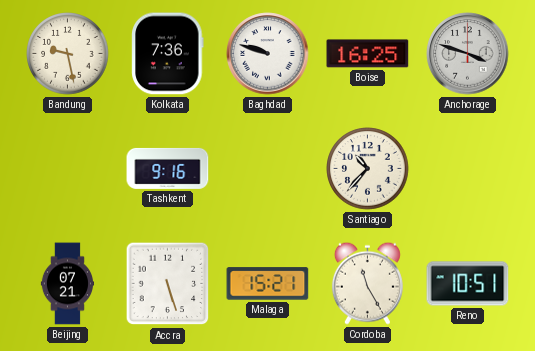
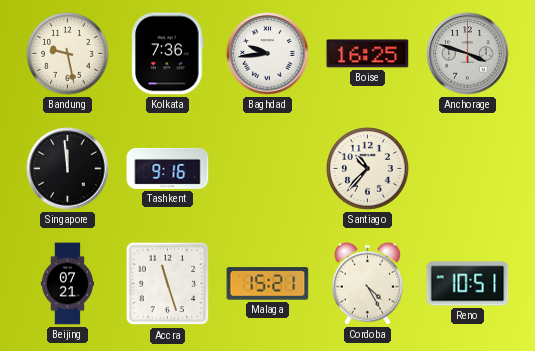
Baghdad: 9:48 -> 9:44 (268, 54)
Singapore: none -> 11:59 (68, 169)
Accra: 5:27 -> 11:27 (168, 284)
Cordoba: 11:25 -> 4:25 (367, 283)
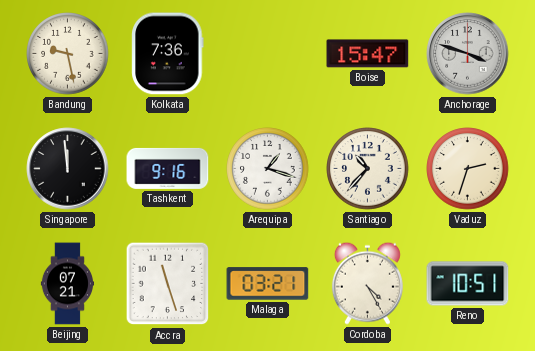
Baghdad: 9:44 -> none (268, 54)
Boise: 16:25 -> 15:47 (368, 54)
Arequipa: none -> 1:18 (268, 169)
Vaduz: none -> 2:33 (468, 169)
Malaga: 15:21 -> 03:21 (268, 284)
